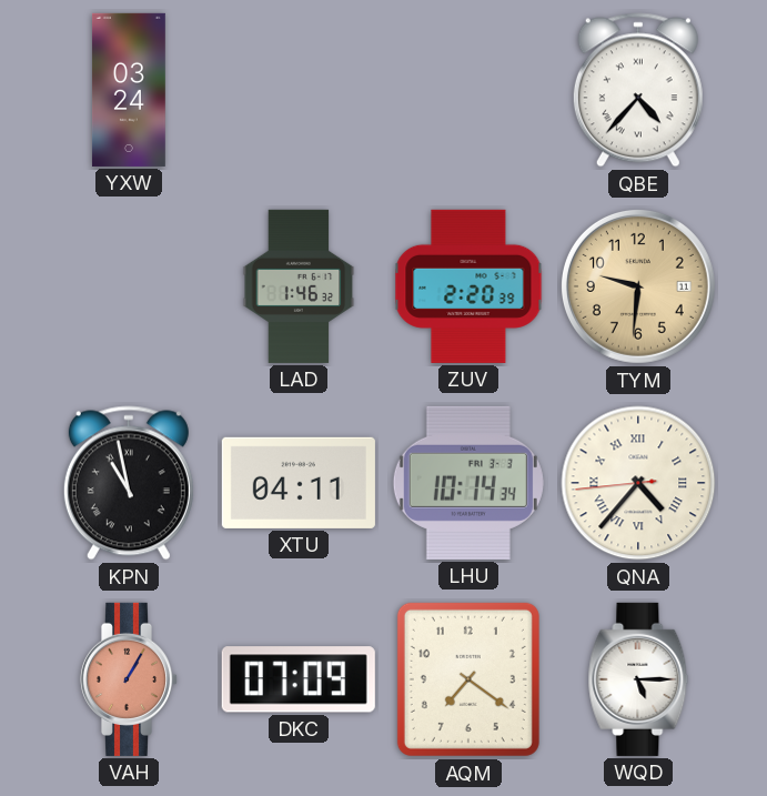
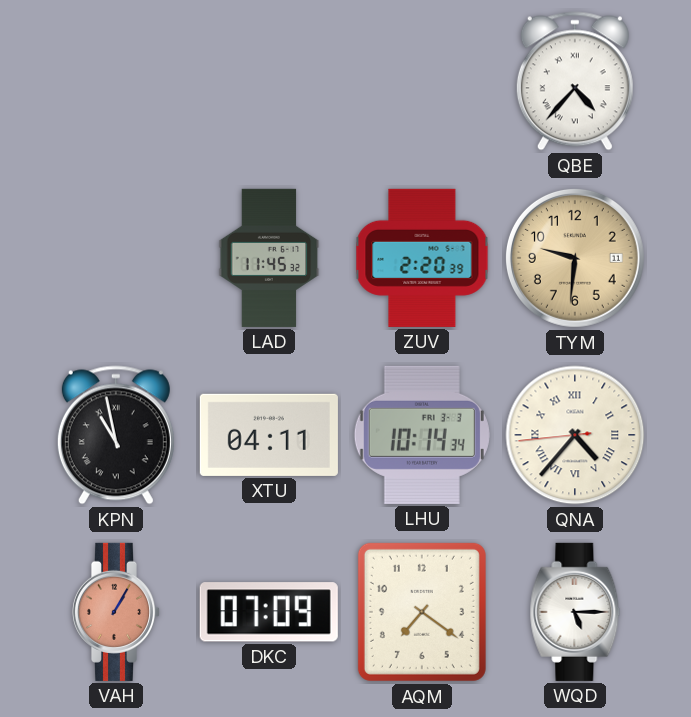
YXW: 03:24 -> none (129, 90)
LAD: 1:46 -> 11:45 (269, 258)
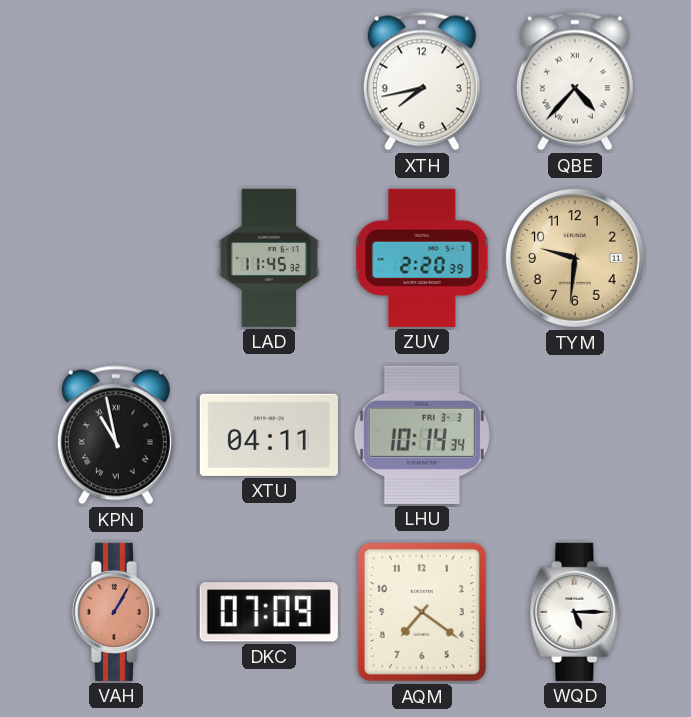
XTH: none -> 7:43 (422, 81)
QNA: 4:36 -> none (575, 435)
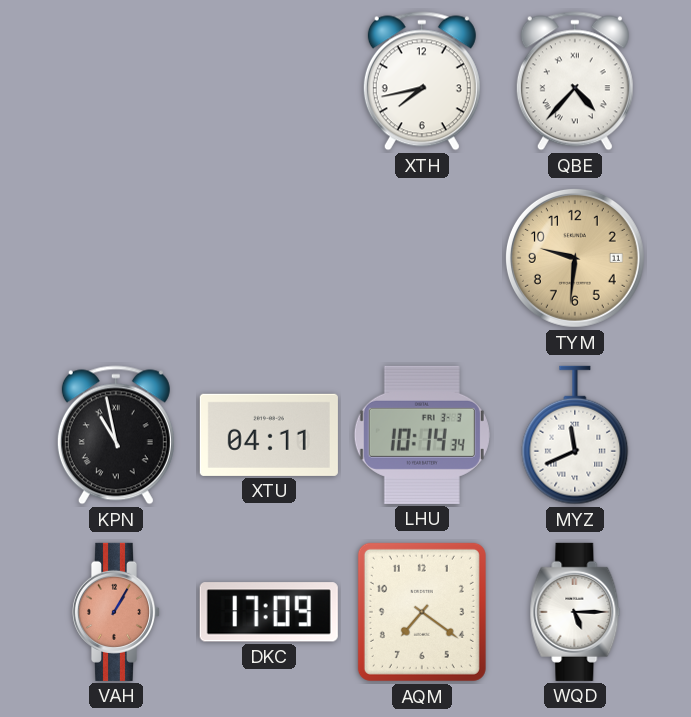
LAD: 11:45 -> none (269, 258)
ZUV: 2:20 -> none (422, 258)
MYZ: none -> 11:41 (575, 435)
DKC: 07:09 -> 17:09 (269, 612)
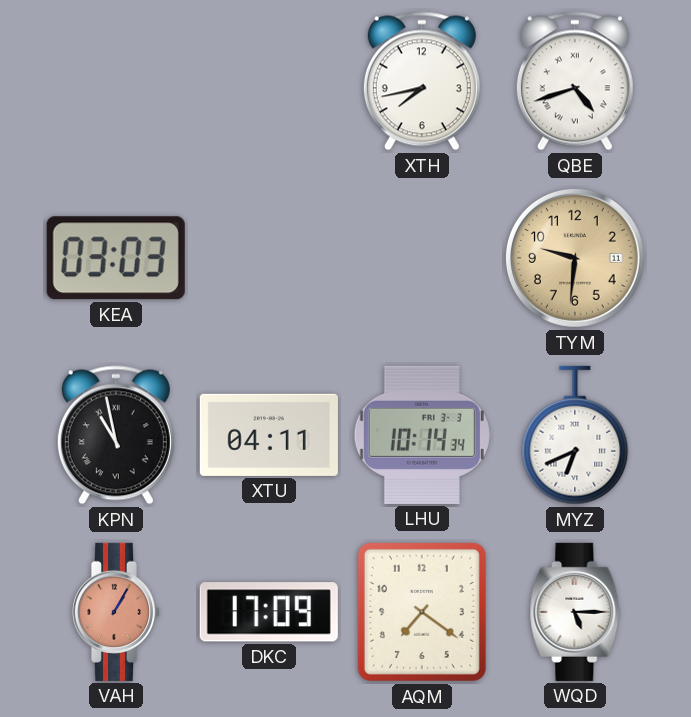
QBE: 4:37 -> 4:42 (575, 81)
KEA: none -> 03:03 (116, 258)
MYZ: 11:41 -> 6:41 (575, 435)
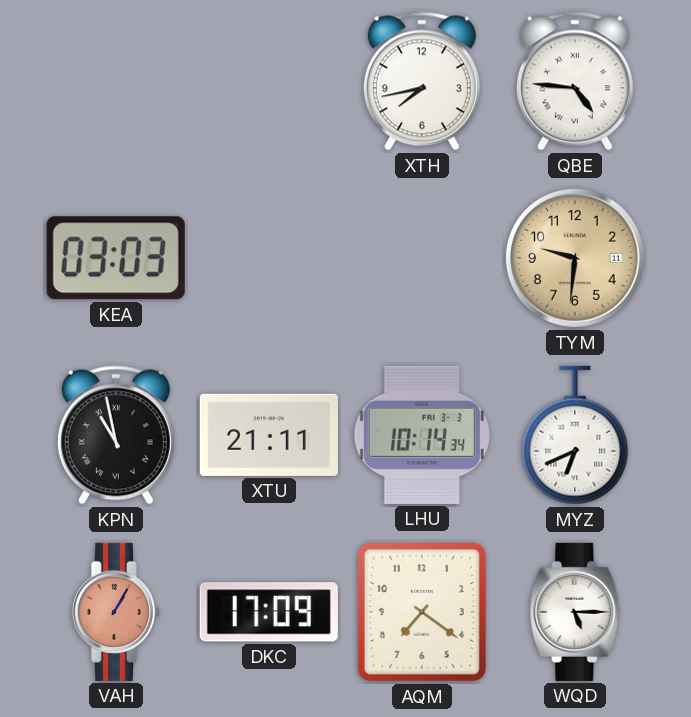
QBE: 4:42 -> 4:46 (575, 81)
XTU: 04:11 -> 21:11 (269, 435)
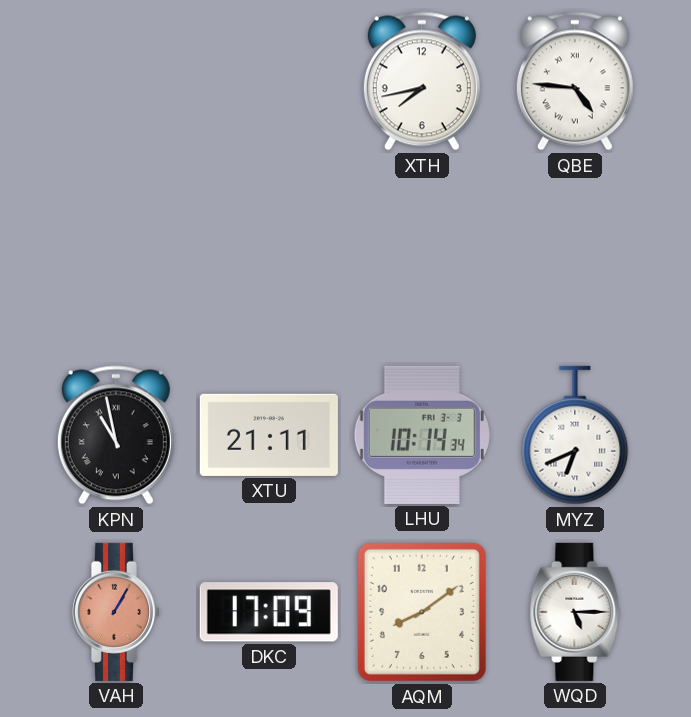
KEA: 03:03 -> none (116, 258)
TYM: 9:31 -> none (575, 258)
AQM: 7:21 -> 8:09 (422, 612)
